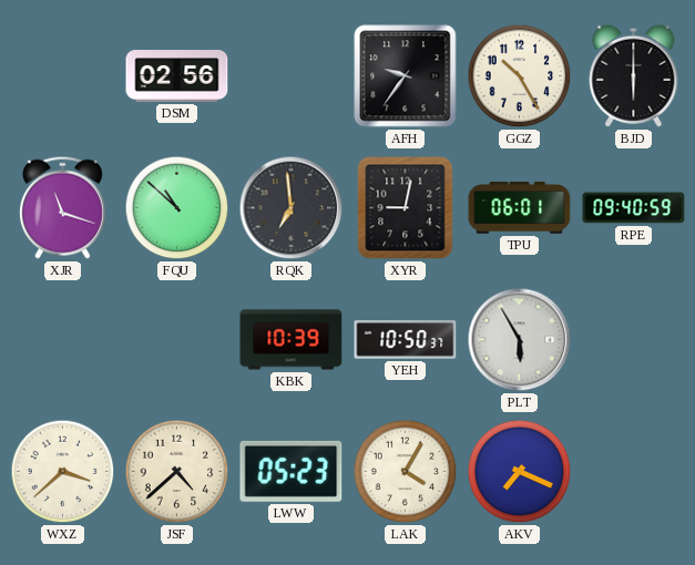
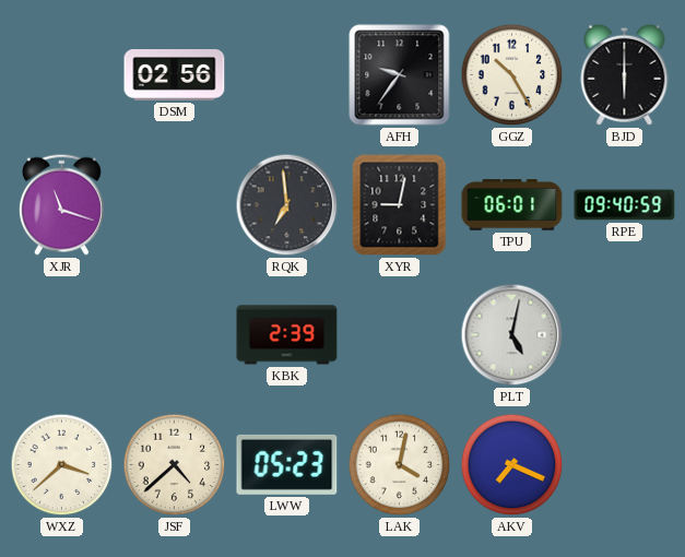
FQU: 10:52 -> none (177, 208)
KBK: 10:39 -> 2:39 (287, 335)
YEH: 10:50 -> none (406, 340)
PLT: 5:55 -> 5:02 (512, 335)
LAK: 4:05 -> 4:02 (400, 465)
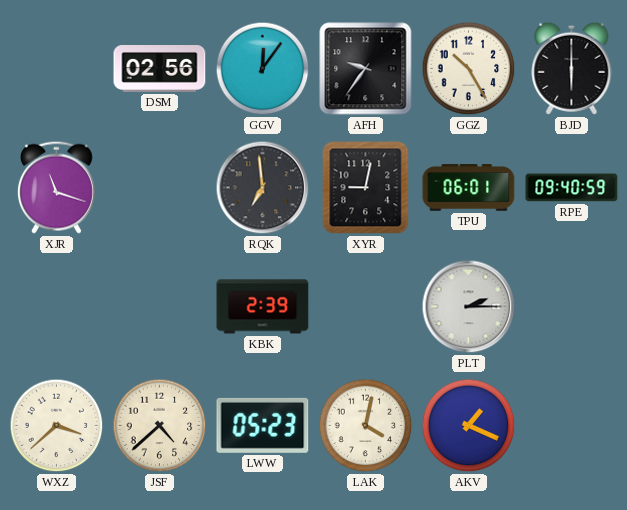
GGV: none -> 12:06 (263, 69)
PLT: 5:02 -> 2:15 (469, 307)
AKV: 7:19 -> 1:19 (469, 426)
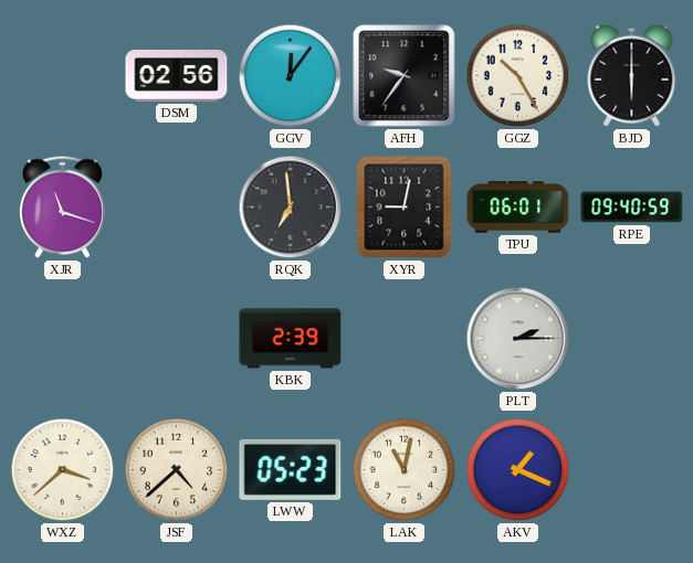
LAK: 4:02 -> 11:02 (405, 470)
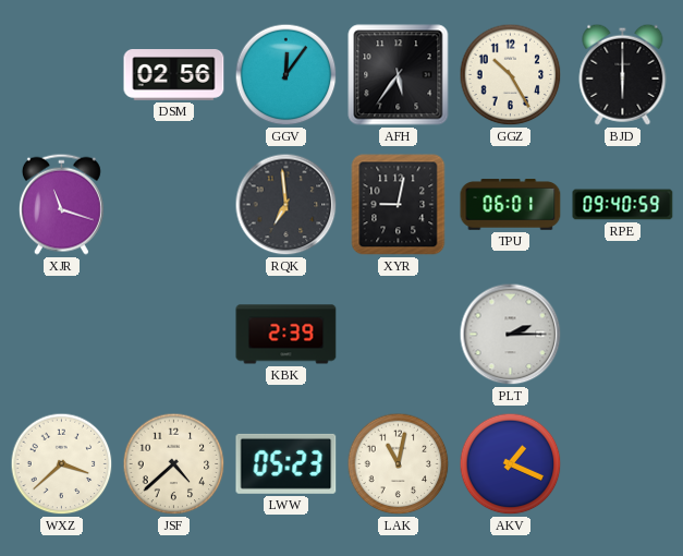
AFH: 9:36 -> 5:36 (399, 75)
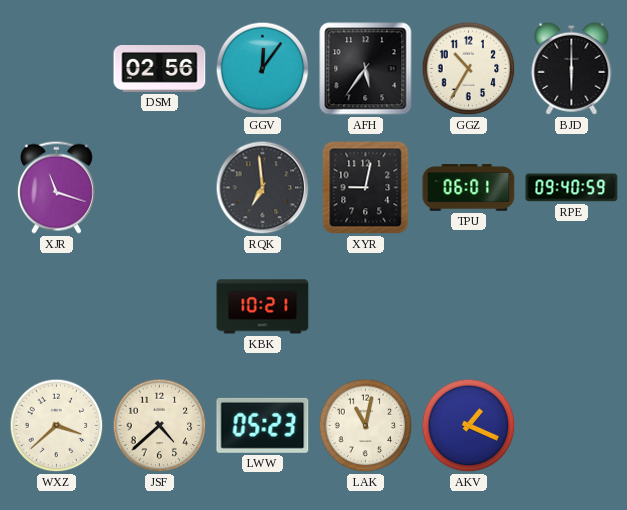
GGZ: 10:25 -> 10:35 (469, 69)
KBK: 2:39 -> 10:21 (263, 307)
PLT: 2:15 -> none (511, 335)
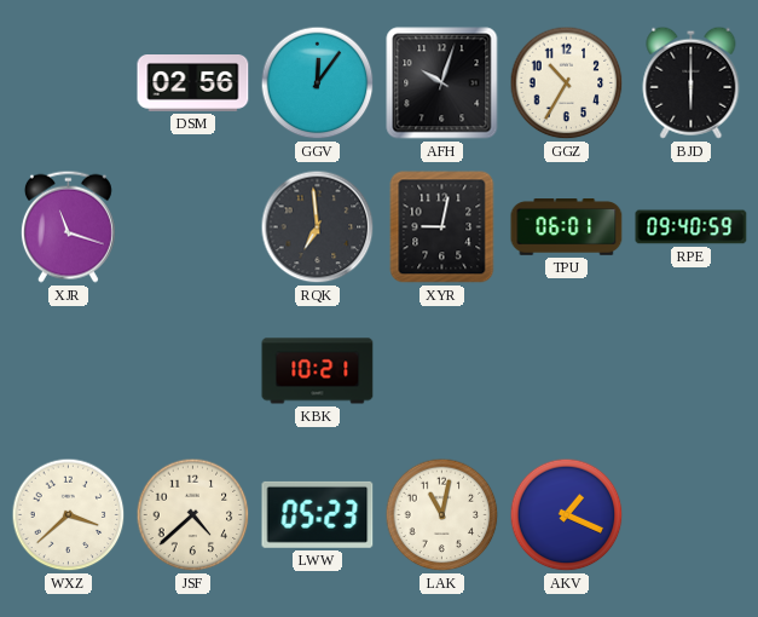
AFH: 5:36 -> 10:03 (442, 83)
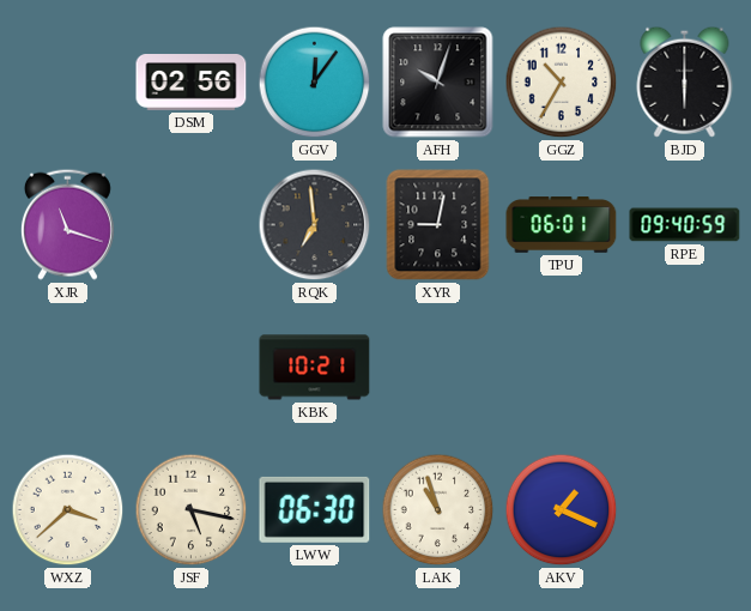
JSF: 4:38 -> 5:17 (192, 510)
LWW: 05:23 -> 06:30 (315, 509)
LAK: 11:02 -> 10:57 (438, 510)
